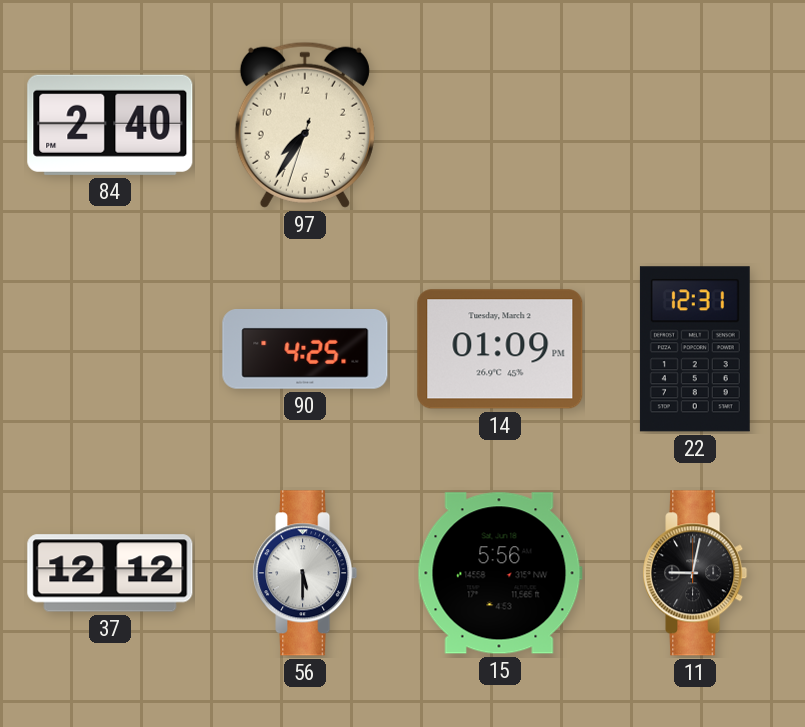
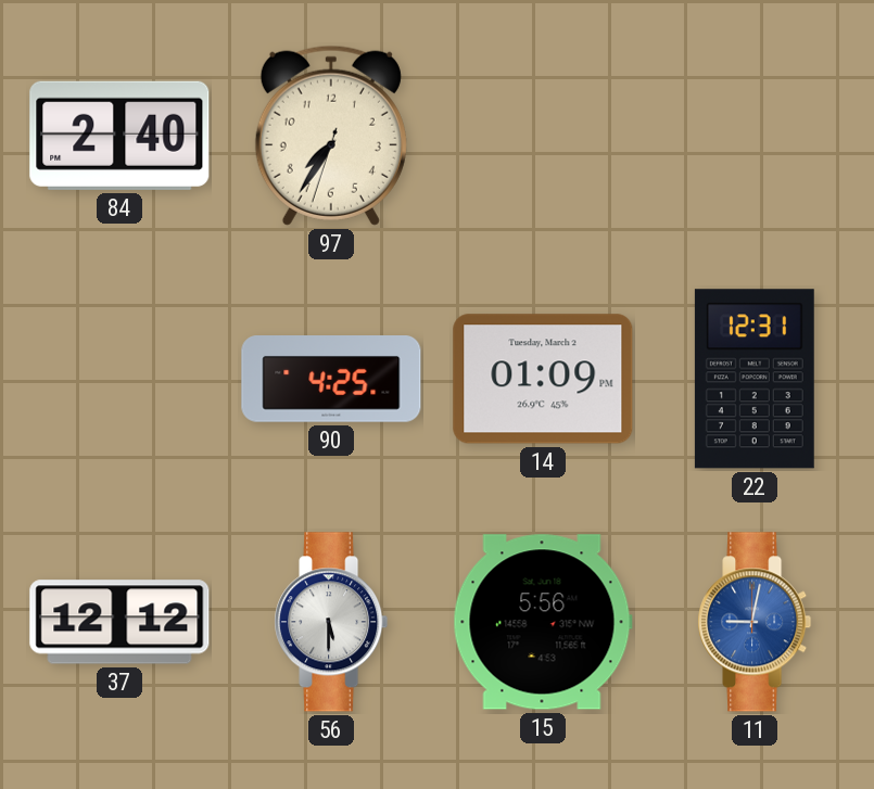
11 dial: black -> blue (755, 622)
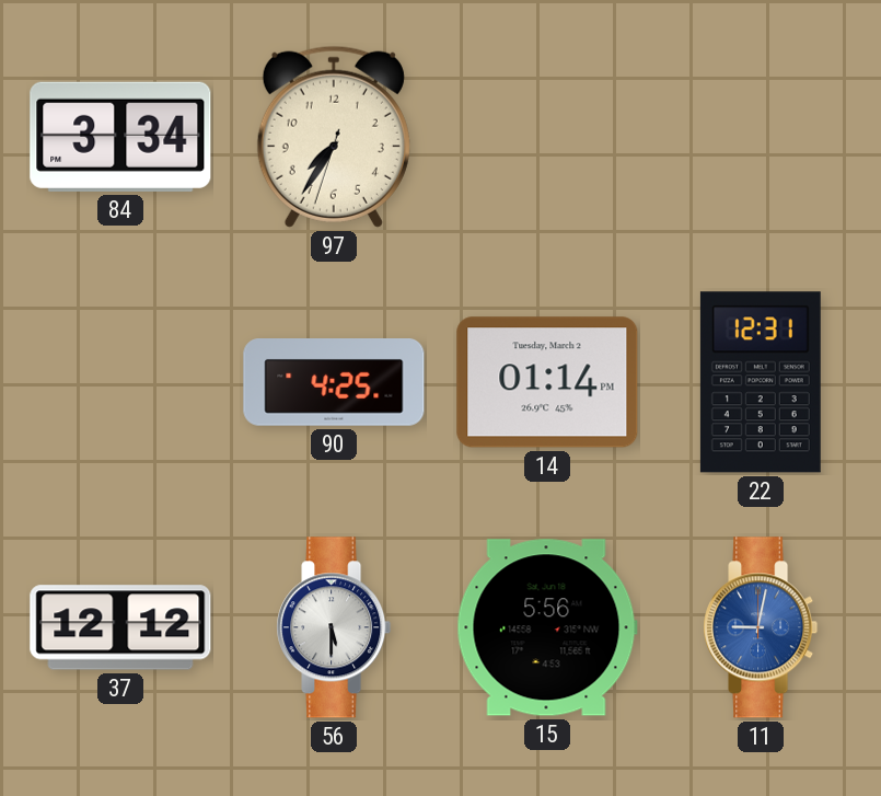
84: 2:40 -> 3:34 (120, 137)
14: 01:09 -> 01:14 (547, 382)
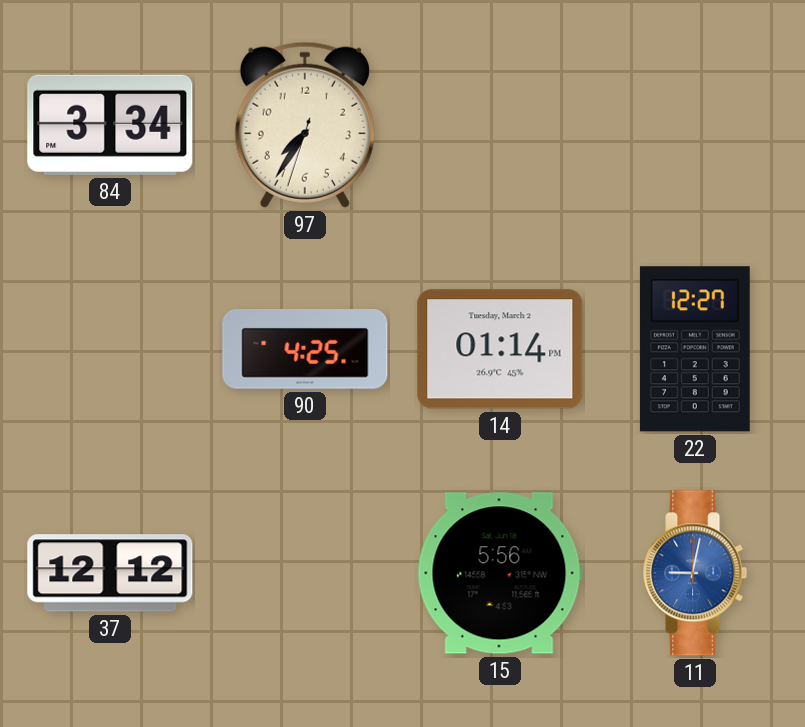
22: 12:31 -> 12:27 (695, 349)
56: 5:30 -> none (334, 627)
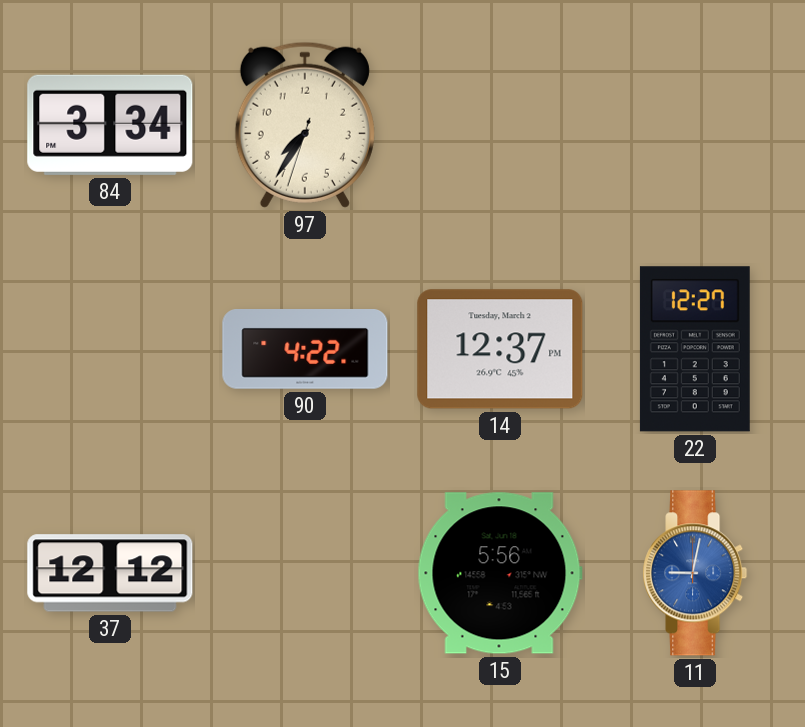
90: 4:25 -> 4:22 (305, 350)
14: 01:14 -> 12:37 (500, 349)
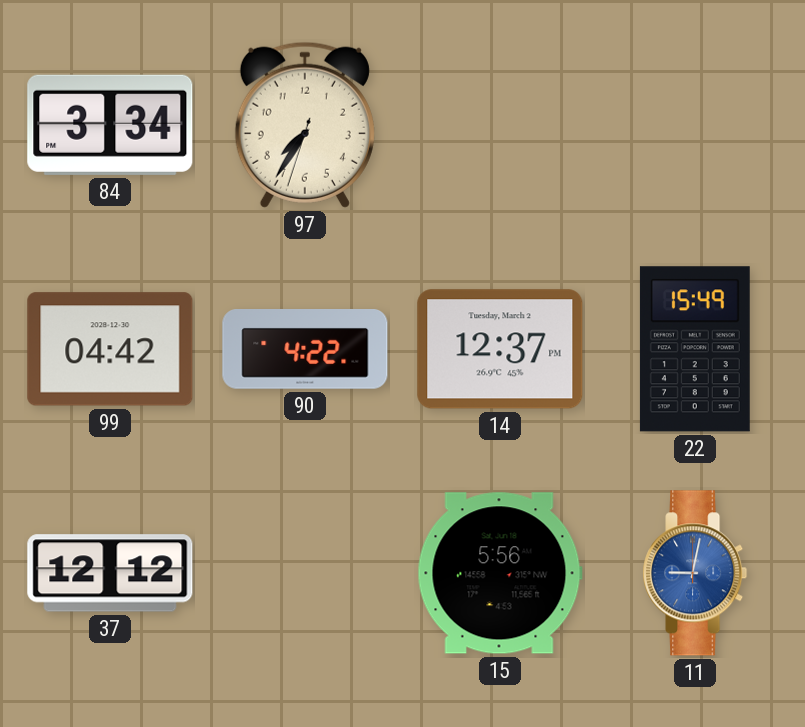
99: none -> 04:42 (110, 349)
22: 12:27 -> 15:49 (695, 349)
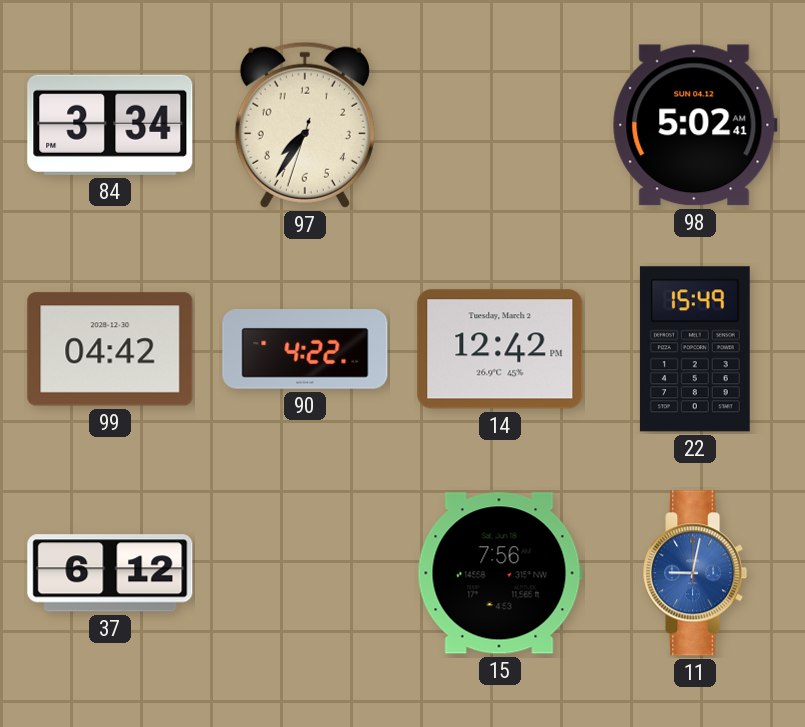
98: none -> 5:02 (695, 125)
14: 12:37 -> 12:42 (500, 349)
37: 12:12 -> 6:12 (110, 573)
15: 5:56 -> 7:56 (500, 573)
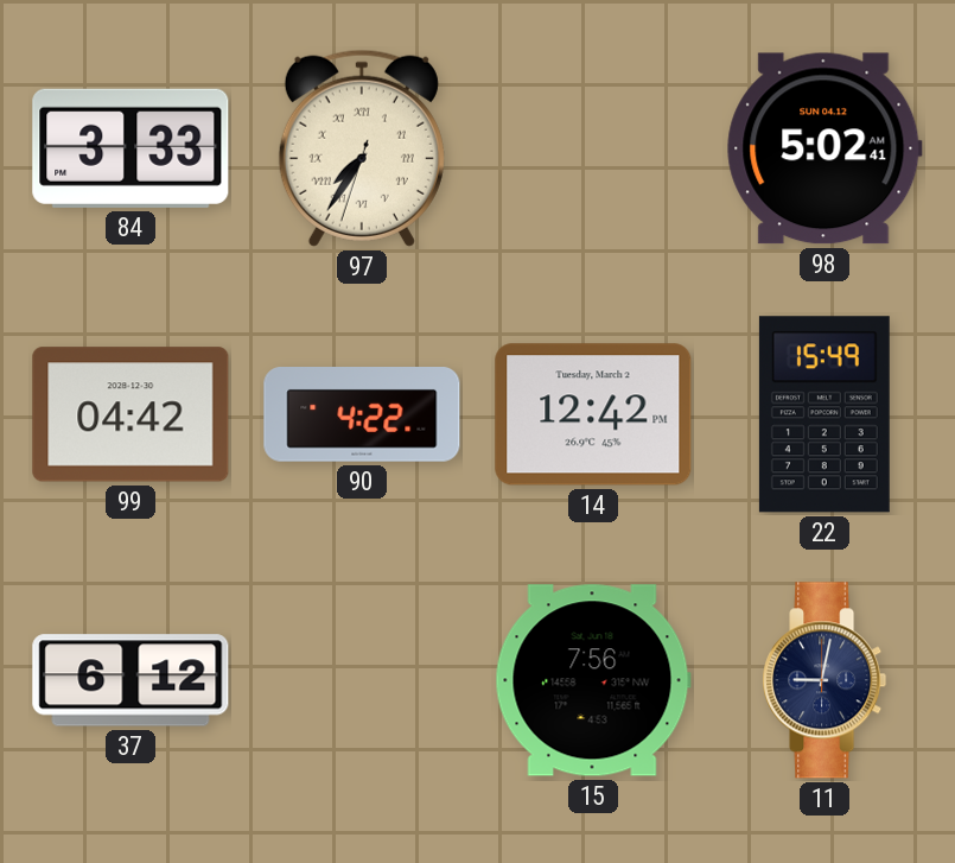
84: 3:34 -> 3:33 (130, 148)
97 numerals: Arabic -> Roman (362, 148)
11 dial: blue -> navy (825, 680)
